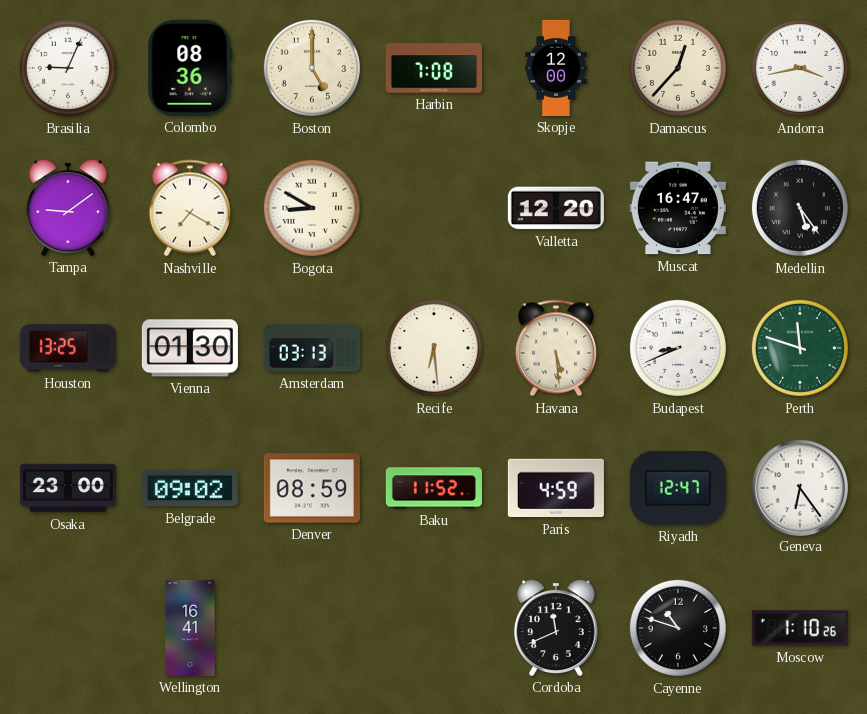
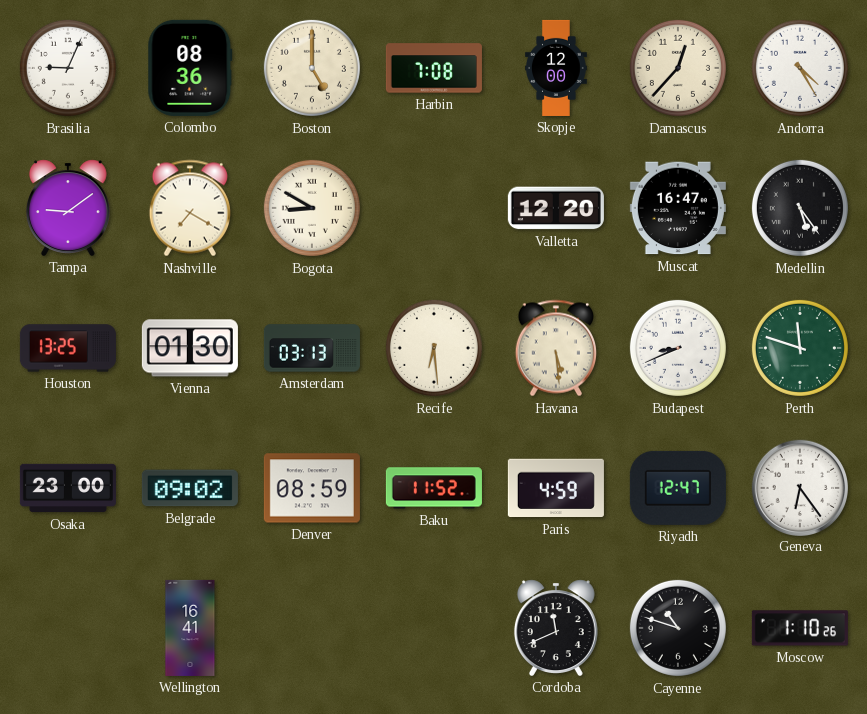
Andorra: 3:43 -> 4:25 (800, 68)
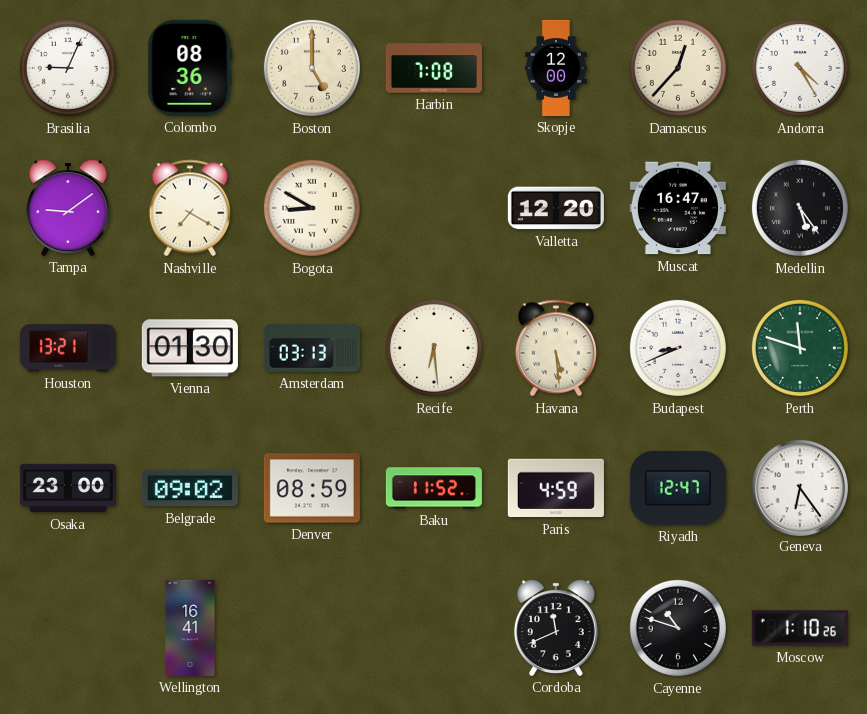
Houston: 13:25 -> 13:21 (68, 348)
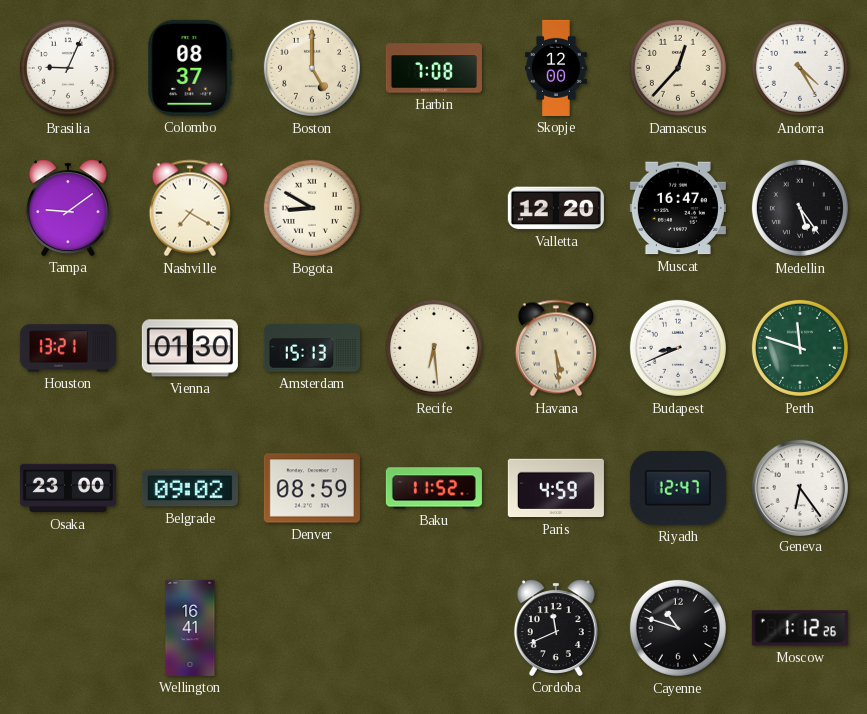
Colombo: 08:36 -> 08:37 (190, 68)
Amsterdam: 03:13 -> 15:13 (312, 348)
Moscow: 1:10 -> 1:12 (800, 628)
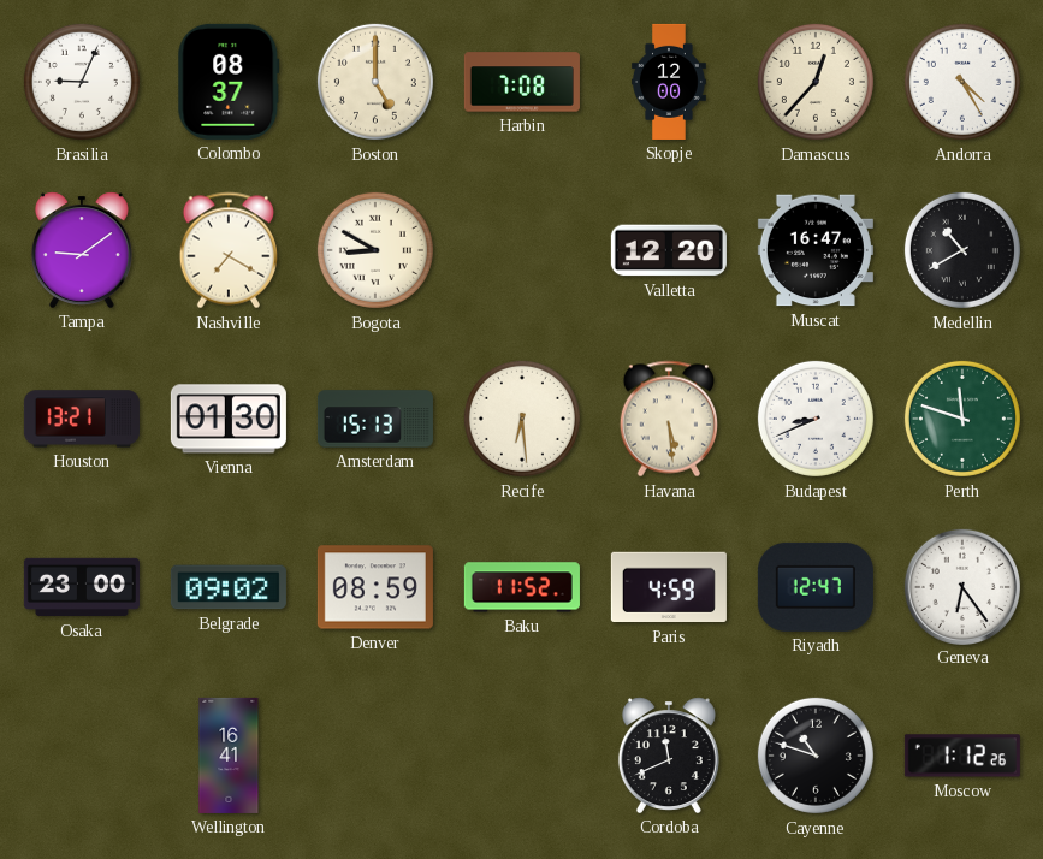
Medellin: 5:24 -> 10:40 (962, 250)
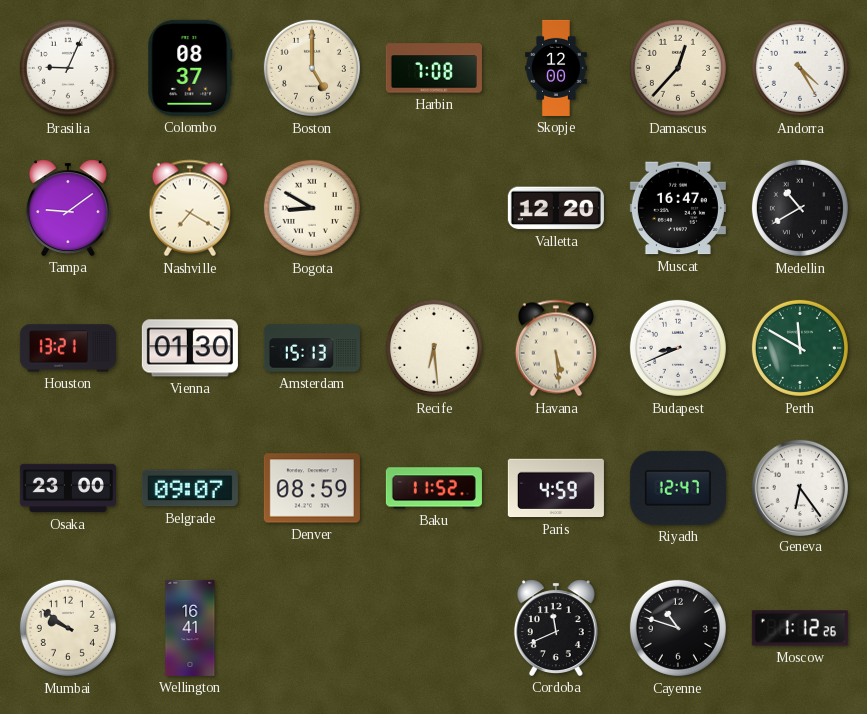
Perth: 11:48 -> 11:50 (800, 348)
Belgrade: 09:02 -> 09:07 (190, 488)
Mumbai: none -> 9:51 (68, 628)
